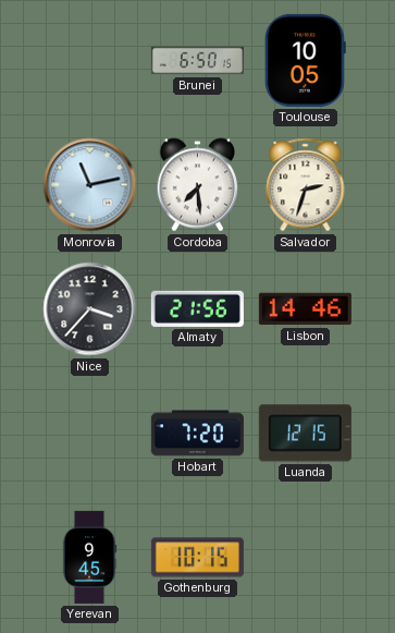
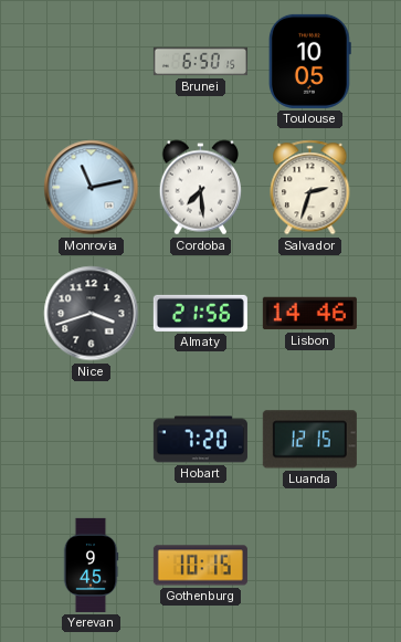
Nice: 3:37 -> 3:42 (92, 314)
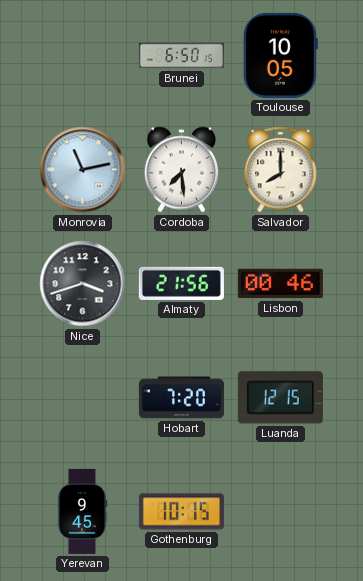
Salvador: 2:33 -> 8:00 (281, 170)
Lisbon: 14:46 -> 00:46 (280, 284)
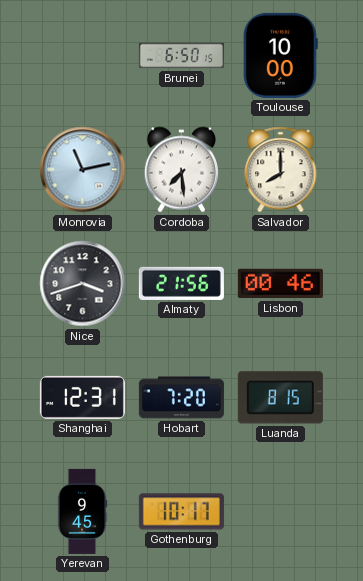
Toulouse: 10:05 -> 10:00 (280, 55)
Shanghai: none -> 12:31 (82, 397)
Luanda: 12:15 -> 8:15 (280, 398)
Gothenburg: 10:15 -> 10:17 (181, 512)
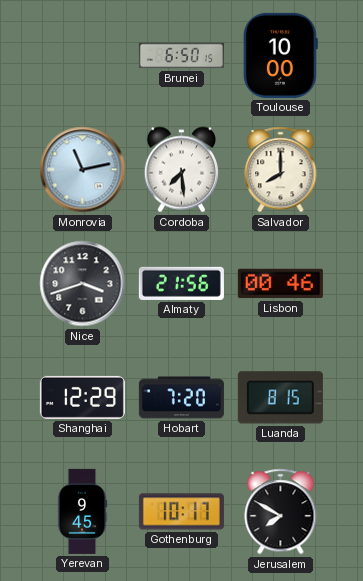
Shanghai: 12:31 -> 12:29 (82, 397)
Jerusalem: none -> 7:50 (281, 512)
